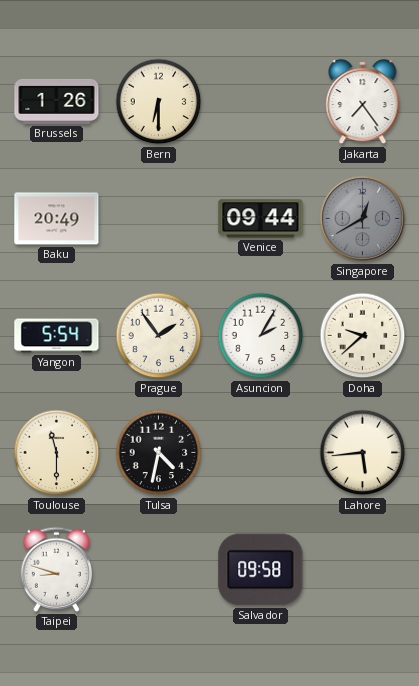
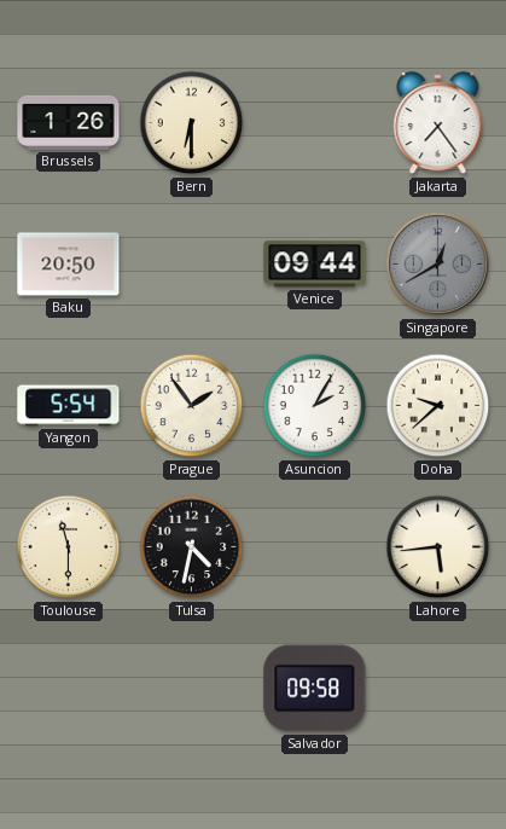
Baku: 20:49 -> 20:50 (69, 265)
Taipei: 8:48 -> none (56, 569)
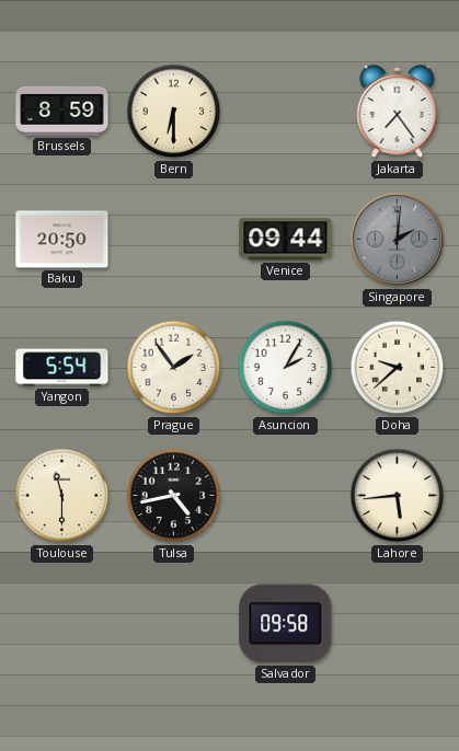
Brussels: 1:26 -> 8:59 (62, 111)
Singapore: 12:40 -> 2:01 (398, 240)
Tulsa: 4:32 -> 4:43 (174, 496)
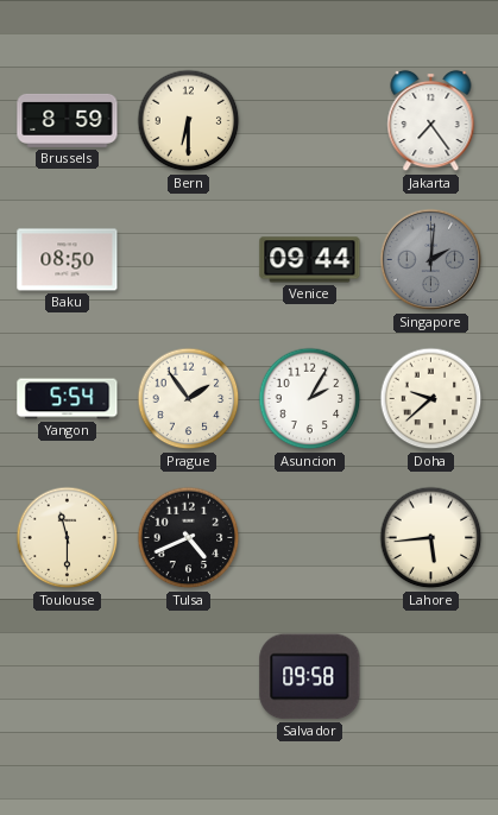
Baku: 20:50 -> 08:50 (68, 260)
Tulsa: 4:43 -> 4:41 (189, 538)
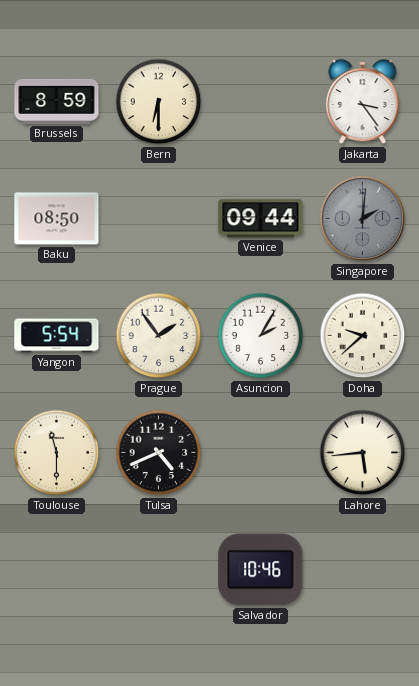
Jakarta: 7:24 -> 3:24 (363, 102)
Salvador: 09:58 -> 10:46 (261, 570)
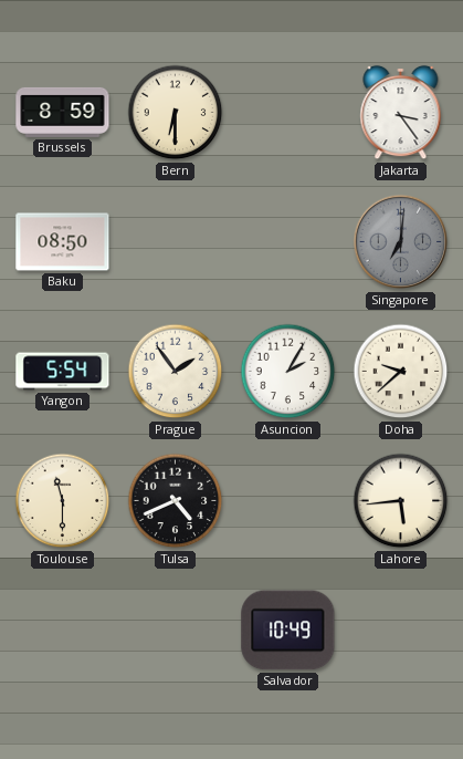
Venice: 09:44 -> none (261, 219)
Singapore: 2:01 -> 7:01 (401, 242)
Salvador: 10:46 -> 10:49 (288, 631)
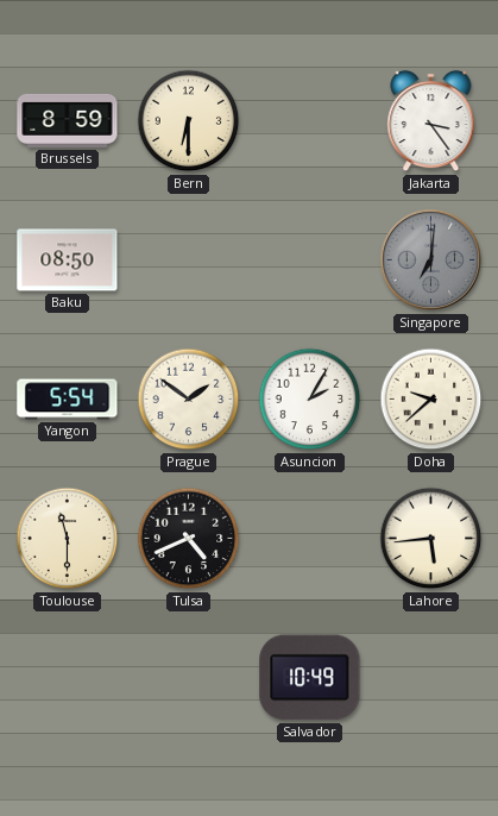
Prague: 1:54 -> 1:51 (189, 400)
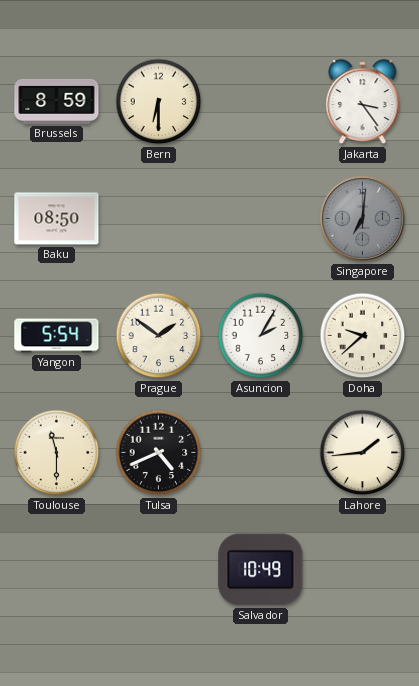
Lahore: 5:44 -> 1:44 (363, 453)
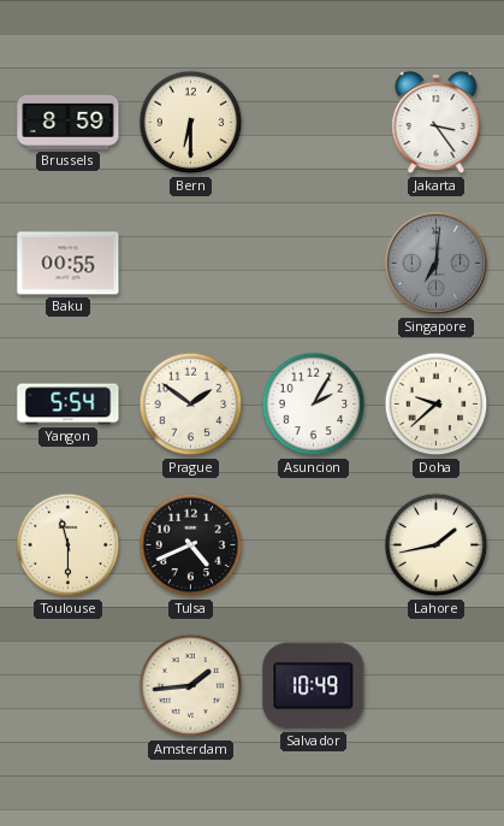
Baku: 08:50 -> 00:55 (69, 264)
Lahore: 1:44 -> 1:43 (437, 545)
Amsterdam: none -> 1:44 (191, 686)
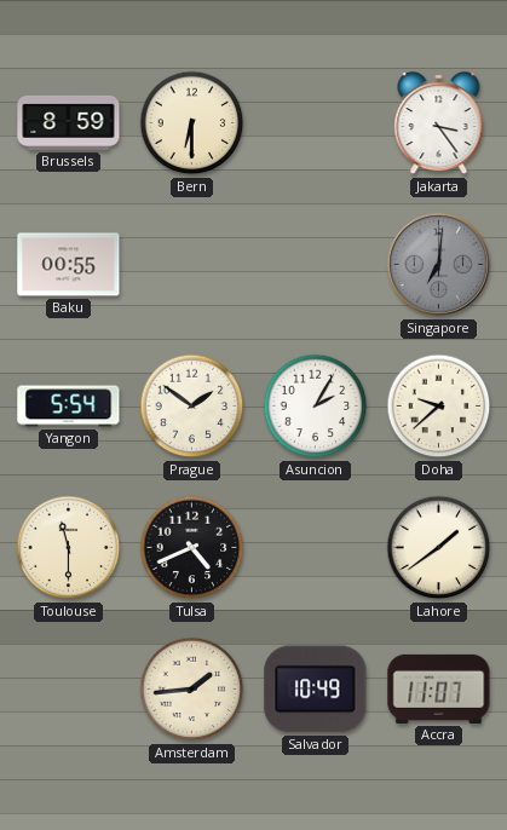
Lahore: 1:43 -> 1:39 (439, 548)
Accra: none -> 11:07 (439, 688)
